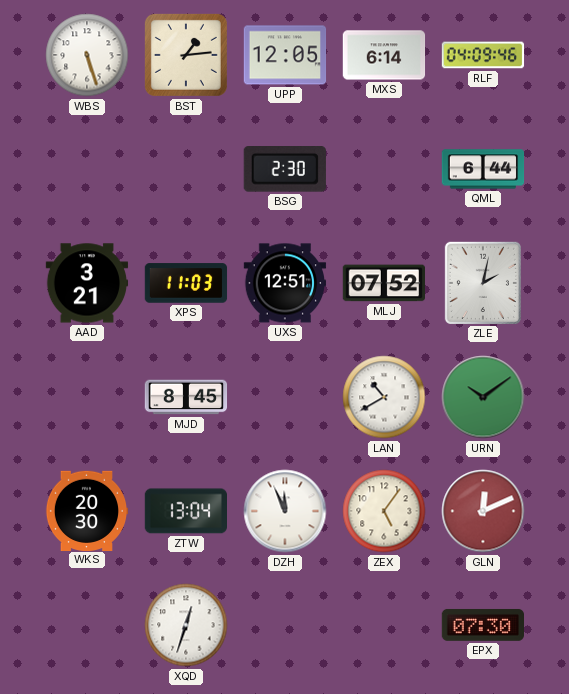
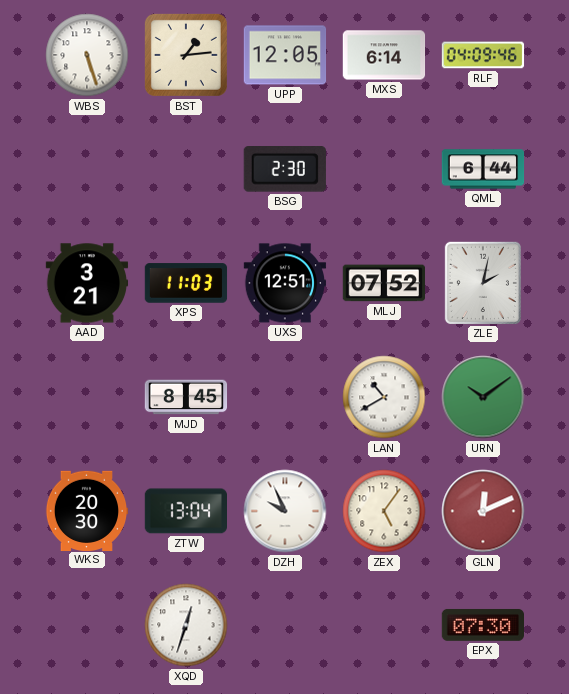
DZH: 11:56 -> 9:56 (285, 511)
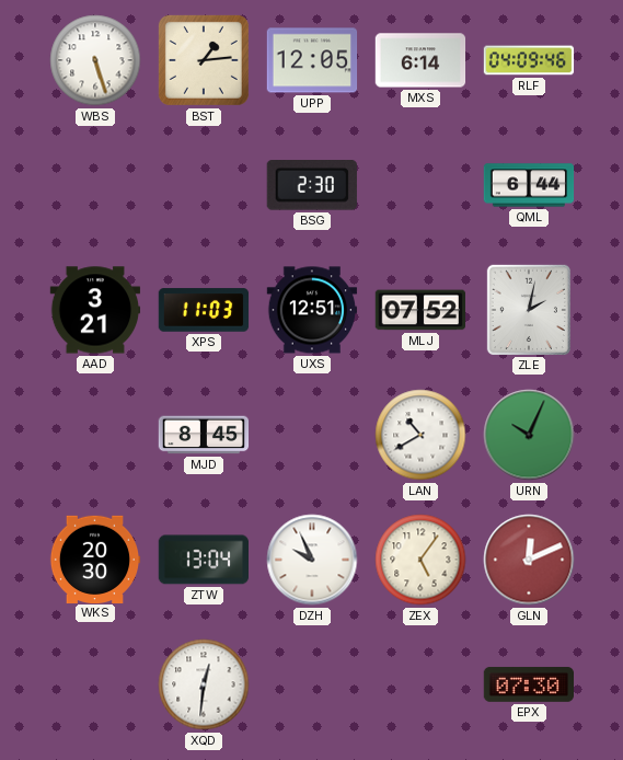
URN: 10:09 -> 10:04 (529, 435)
XQD: 12:33 -> 12:31 (204, 684)
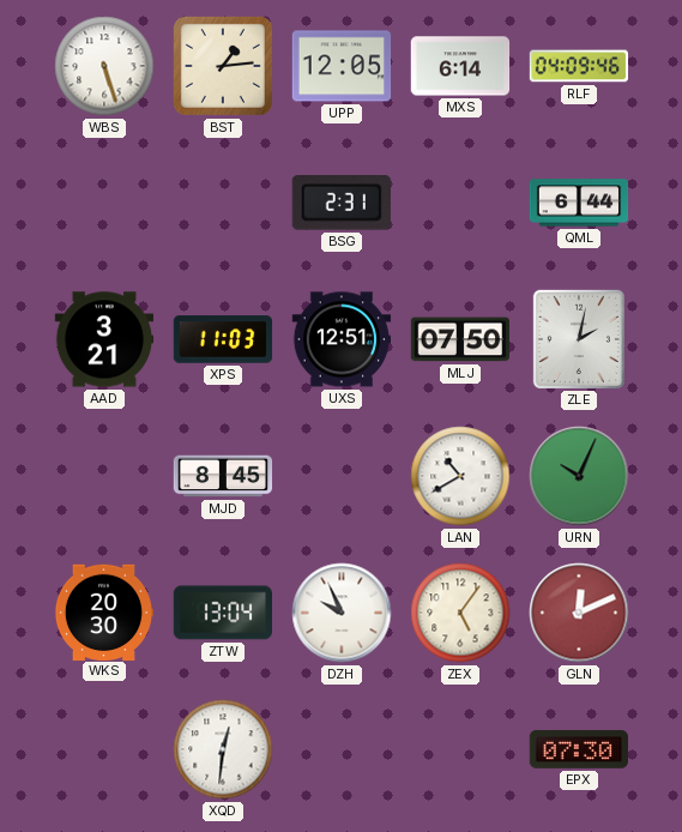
BSG: 2:30 -> 2:31 (342, 204)
MLJ: 07:52 -> 07:50 (459, 339)
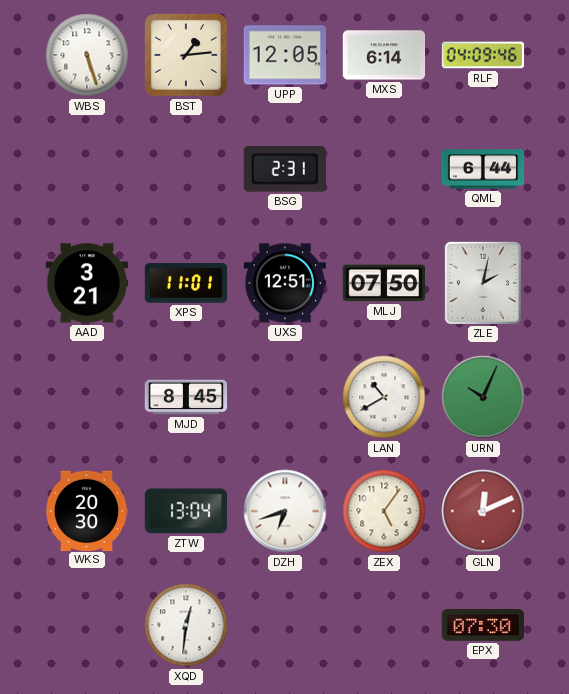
XPS: 11:03 -> 11:01 (186, 283)
DZH: 9:56 -> 6:42 (285, 511)
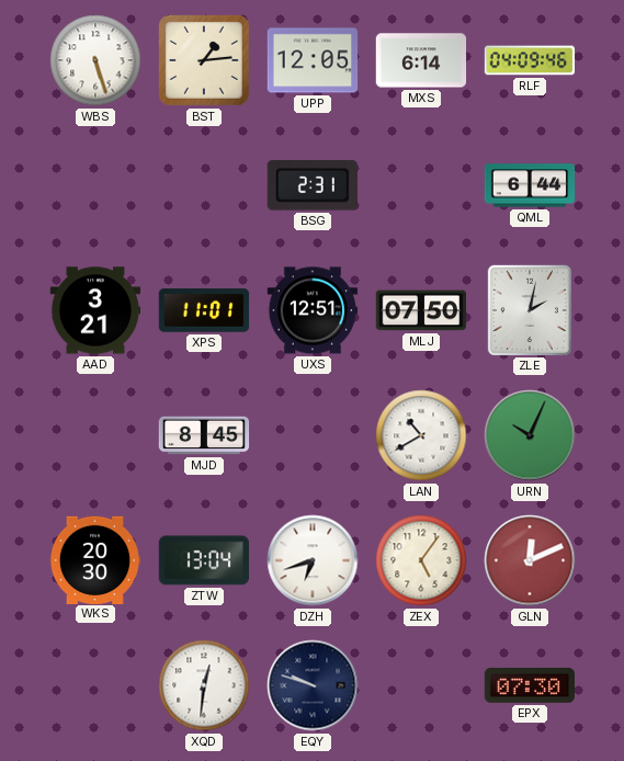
EQY: none -> 9:48 (313, 685)
